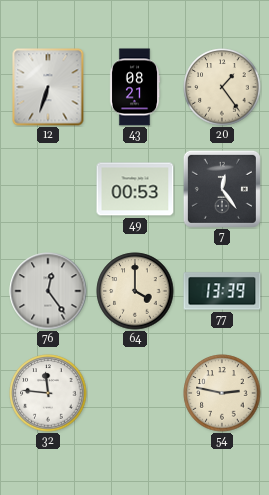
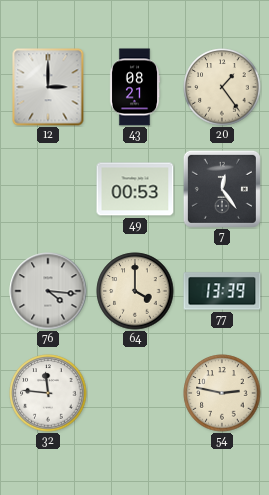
12: 6:33 -> 3:00 (48, 87)
76: 12:24 -> 4:16 (48, 291)
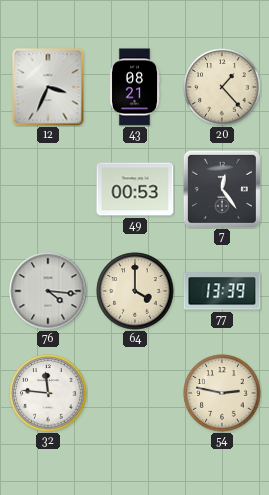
12: 3:00 -> 3:34 (48, 87)
20: 1:24 -> 1:23 (222, 87)
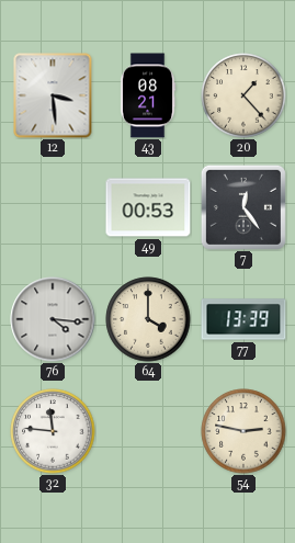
12: 3:34 -> 3:29 (53, 95)
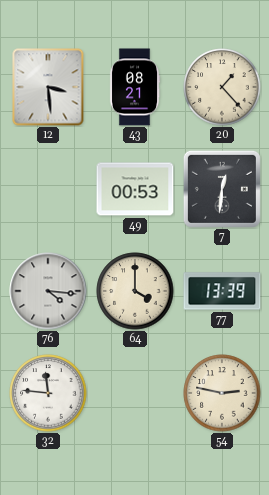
7: 12:24 -> 12:31 (222, 189)
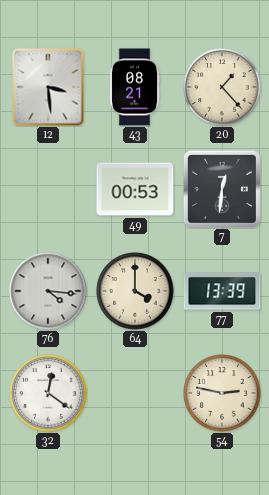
32: 11:46 -> 12:21 (48, 393)
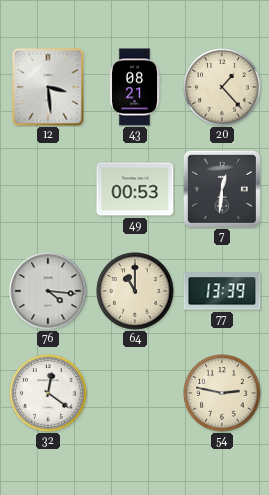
64: 4:00 -> 11:00 (135, 291)
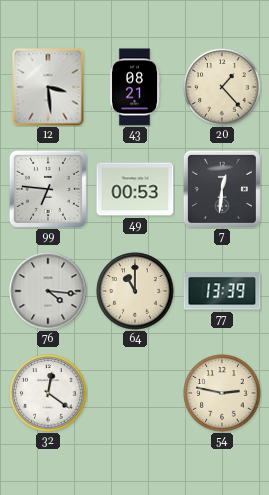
99: none -> 6:46 (48, 189)
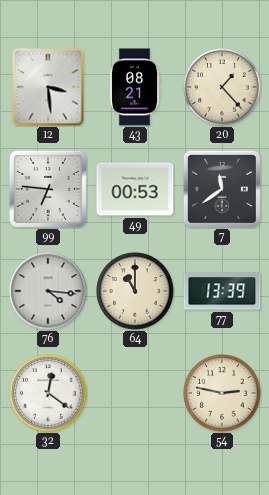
7: 12:31 -> 11:39 (222, 189)
